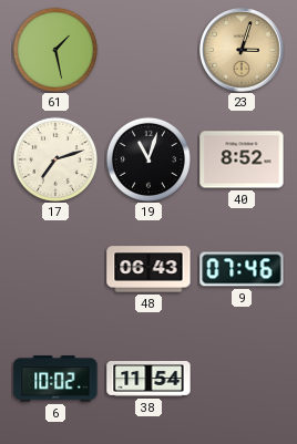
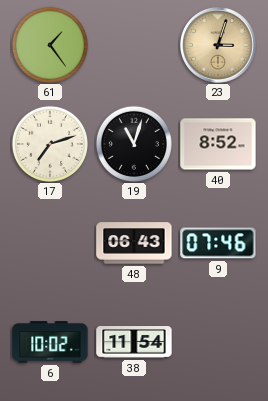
61: 1:28 -> 1:24 (50, 45)
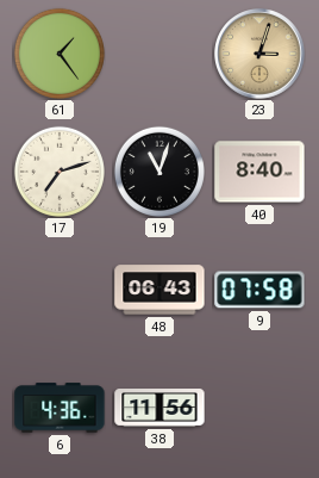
40: 8:52 -> 8:40 (259, 172)
9: 07:46 -> 07:58 (259, 290)
6: 10:02 -> 4:36 (60, 408)
38: 11:54 -> 11:56 (159, 409)
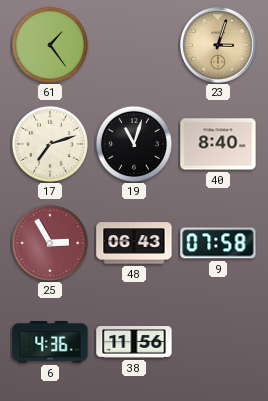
25: none -> 2:55 (50, 243)
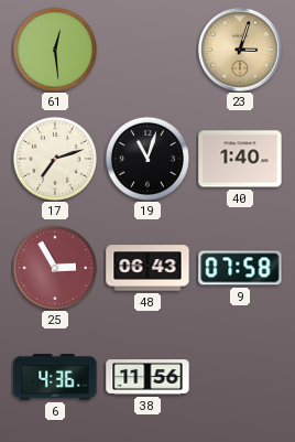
61: 1:24 -> 12:29 (55, 50)
40: 8:40 -> 1:40 (240, 159)
